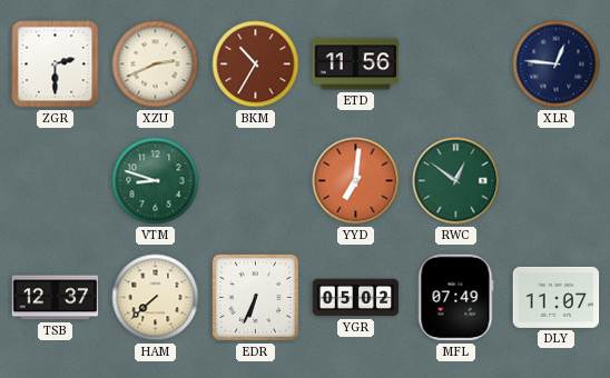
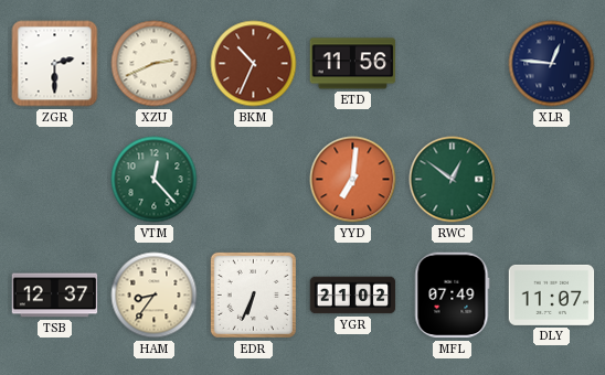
BKM: 10:35 -> 10:34 (254, 64)
VTM: 8:48 -> 12:23 (155, 180)
HAM: 7:38 -> 8:36 (155, 296)
YGR: 05:02 -> 21:02 (353, 296)
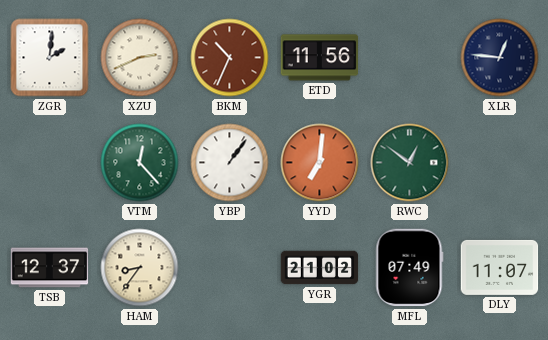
ZGR: 2:30 -> 2:01 (50, 58)
YBP: none -> 1:06 (230, 163)
EDR: 6:34 -> none (253, 294)
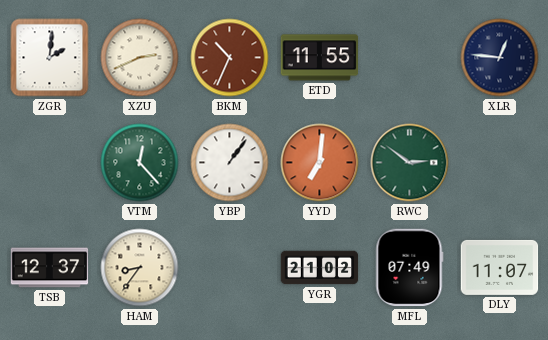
ETD: 11:56 -> 11:55 (320, 58)
RWC: 12:51 -> 2:51 (410, 163)
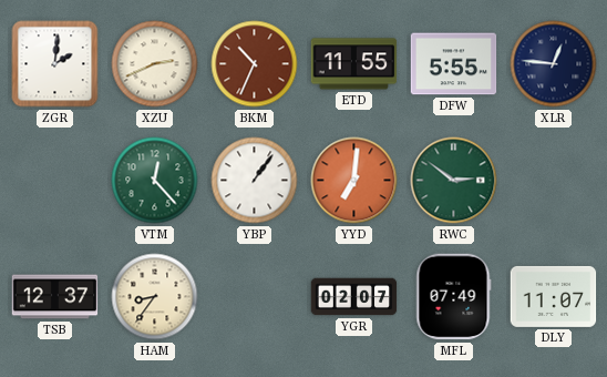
DFW: none -> 5:55 (454, 64)
YGR: 21:02 -> 02:07 (354, 297)
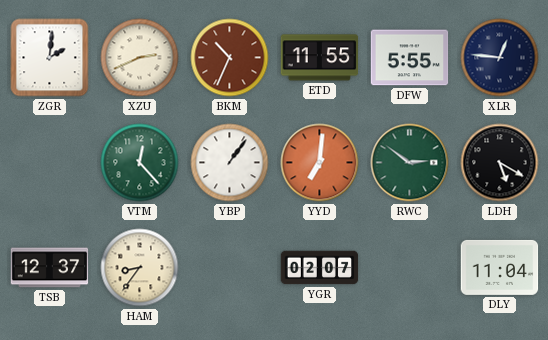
LDH: none -> 5:20 (500, 163)
MFL: 07:49 -> none (454, 297)
DLY: 11:07 -> 11:04 (500, 267)
